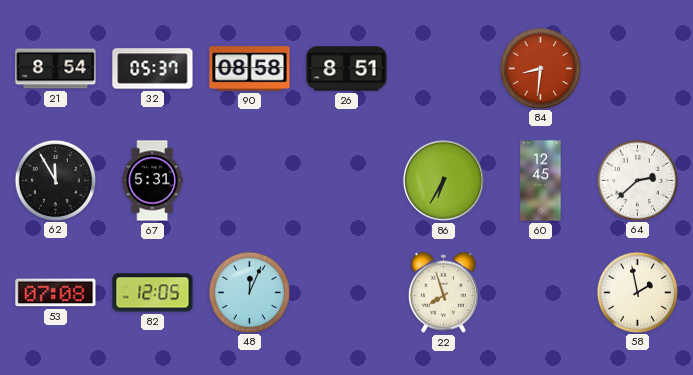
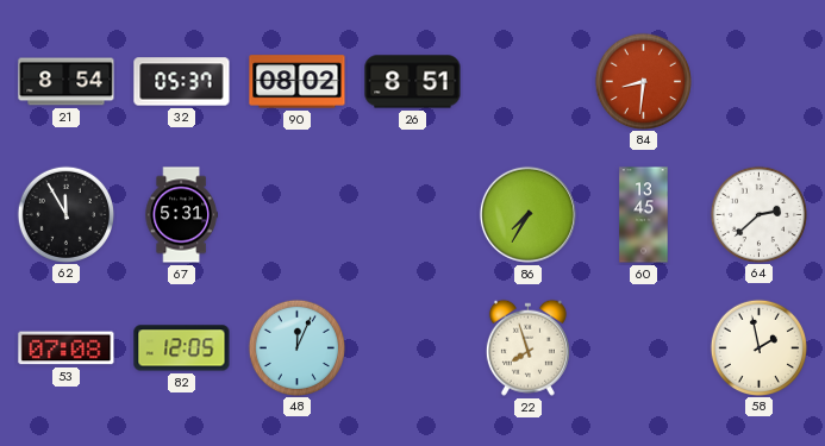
90: 08:58 -> 08:02 (298, 82)
86: 6:35 -> 7:35 (527, 214)
60: 12:45 -> 13:45 (644, 215)
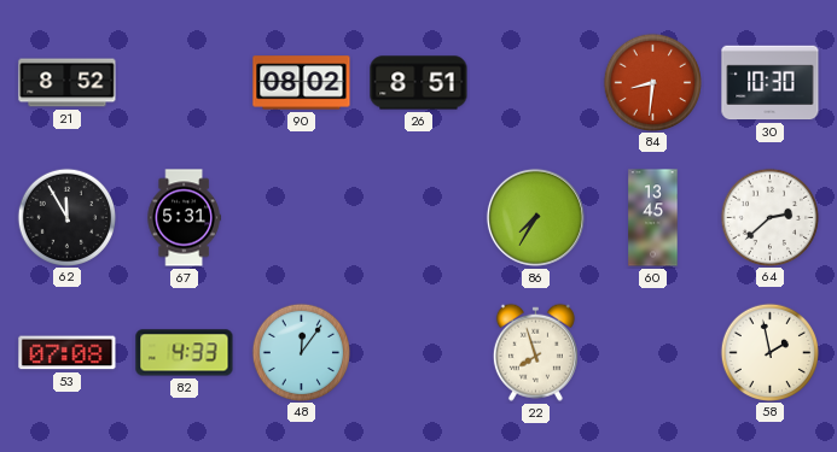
21: 8:54 -> 8:52 (68, 83)
32: 05:37 -> none (182, 82)
30: none -> 10:30 (771, 83)
82: 12:05 -> 4:33 (185, 353)
48: 12:04 -> 12:06 (301, 352)
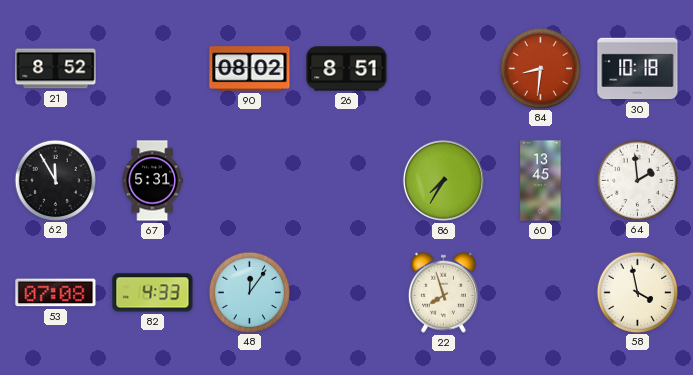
30: 10:30 -> 10:18 (638, 69)
64: 2:38 -> 1:59 (637, 180)
58: 1:58 -> 3:58 (637, 292)
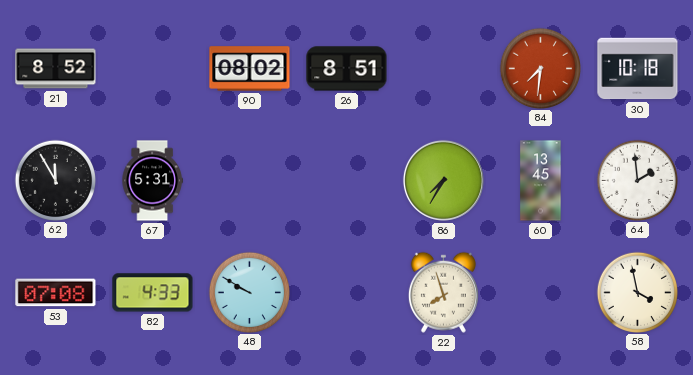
84: 8:31 -> 7:31 (540, 68)
48: 12:06 -> 9:50 (249, 292)
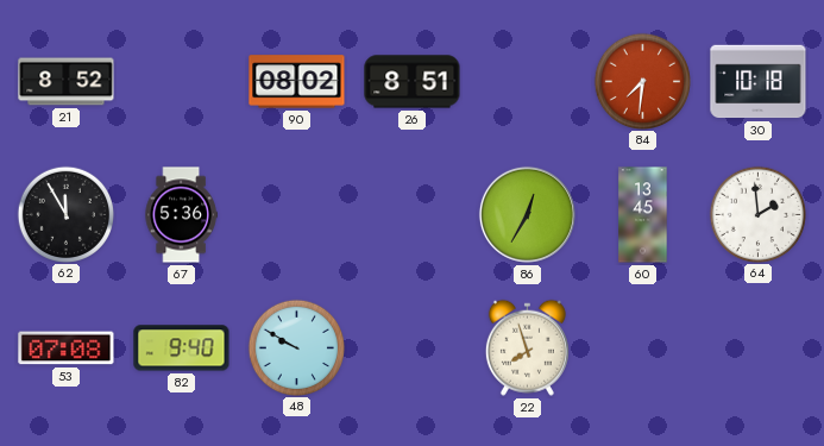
67: 5:31 -> 5:36 (181, 215)
86: 7:35 -> 12:35 (527, 214)
82: 4:33 -> 9:40 (182, 348)
58: 3:58 -> none (637, 292)
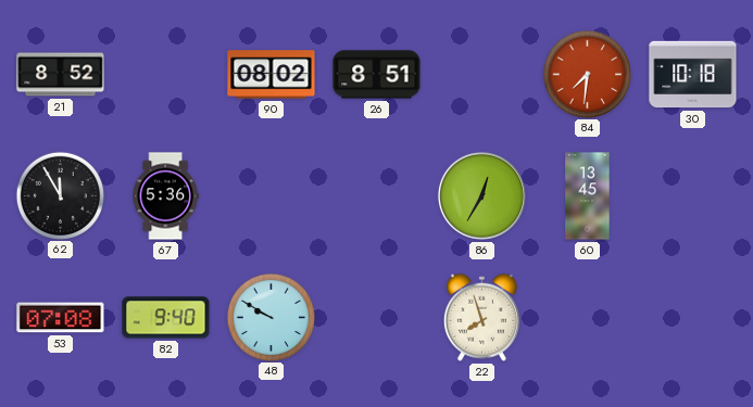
64: 1:59 -> none (757, 214)
